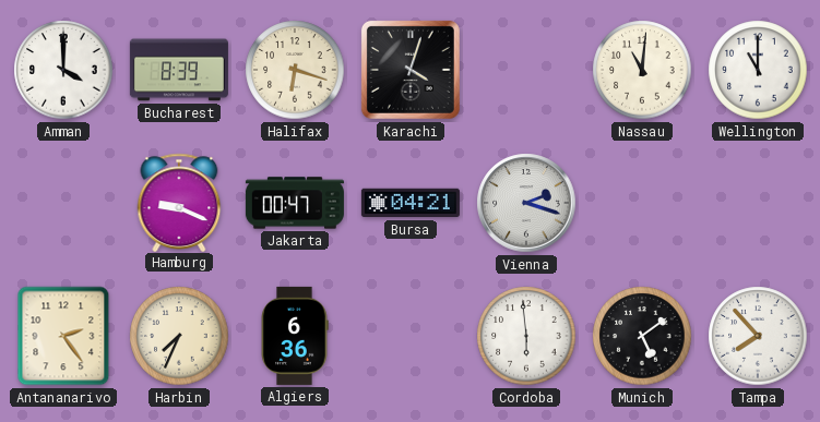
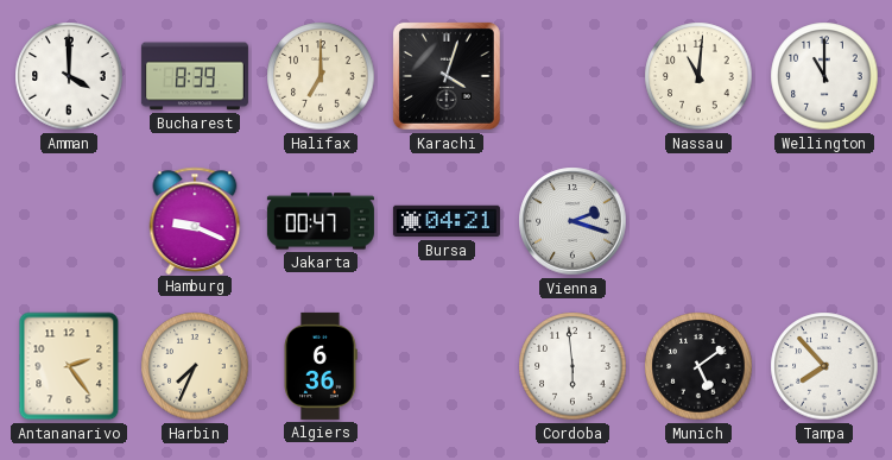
Halifax: 6:18 -> 7:00 (321, 76)
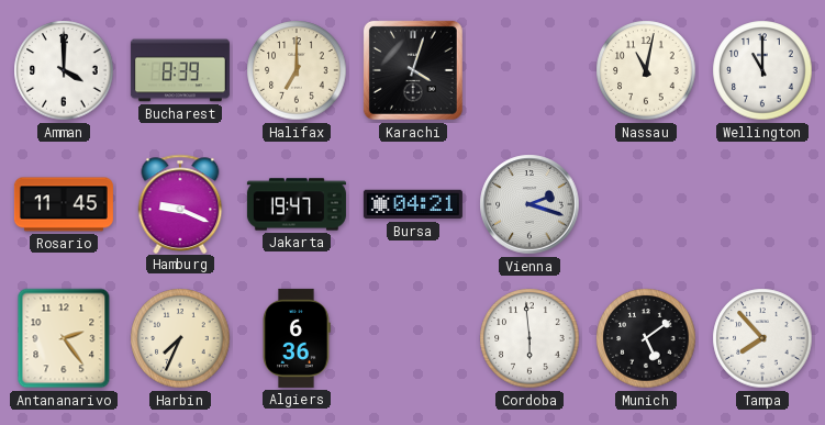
Nassau: 11:01 -> 11:02 (646, 70)
Rosario: none -> 11:45 (64, 204)
Jakarta: 00:47 -> 19:47 (297, 204)
